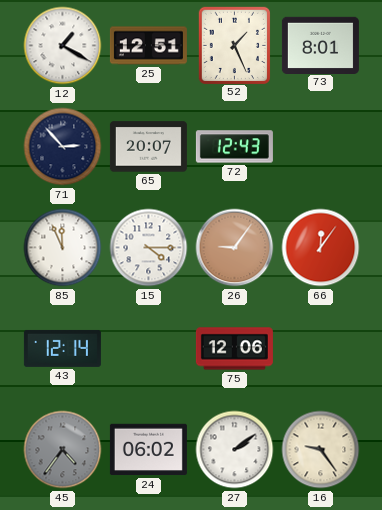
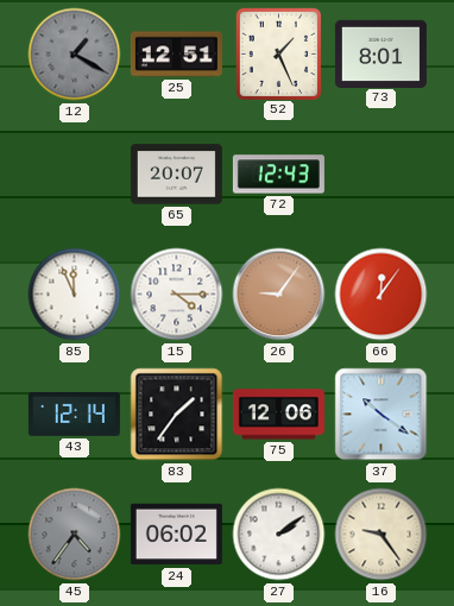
12 dial: white -> grey (75, 55)
71: 2:53 -> none (63, 147)
83: none -> 1:36 (177, 415)
37: none -> 10:21 (382, 415)
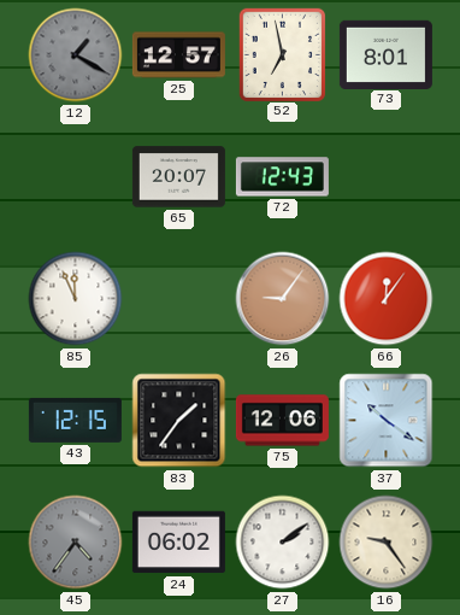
25: 12:51 -> 12:57 (178, 55)
52: 1:26 -> 6:58 (282, 54)
15: 4:15 -> none (177, 295)
43: 12:14 -> 12:15 (75, 420)
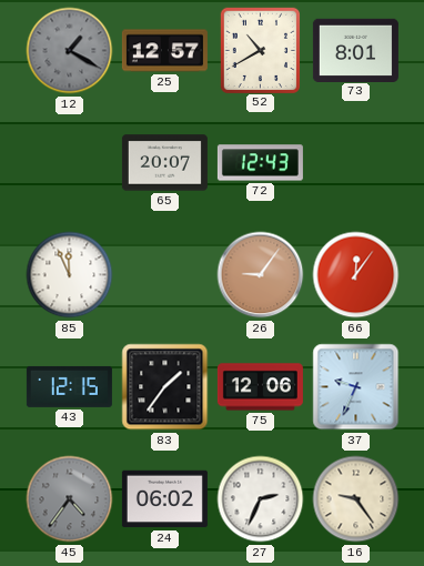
52: 6:58 -> 10:40 (260, 50)
37: 10:21 -> 9:34 (356, 387)
27: 2:09 -> 2:34 (261, 499)
